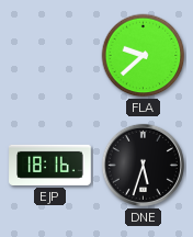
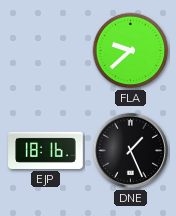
DNE: 5:33 -> 1:26 (130, 150)
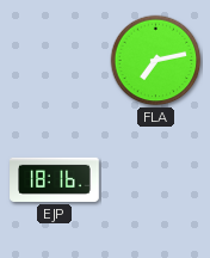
FLA: 9:38 -> 7:13 (156, 61)
DNE: 1:26 -> none (130, 150)
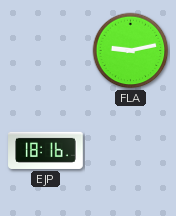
FLA: 7:13 -> 9:13 (131, 51)
